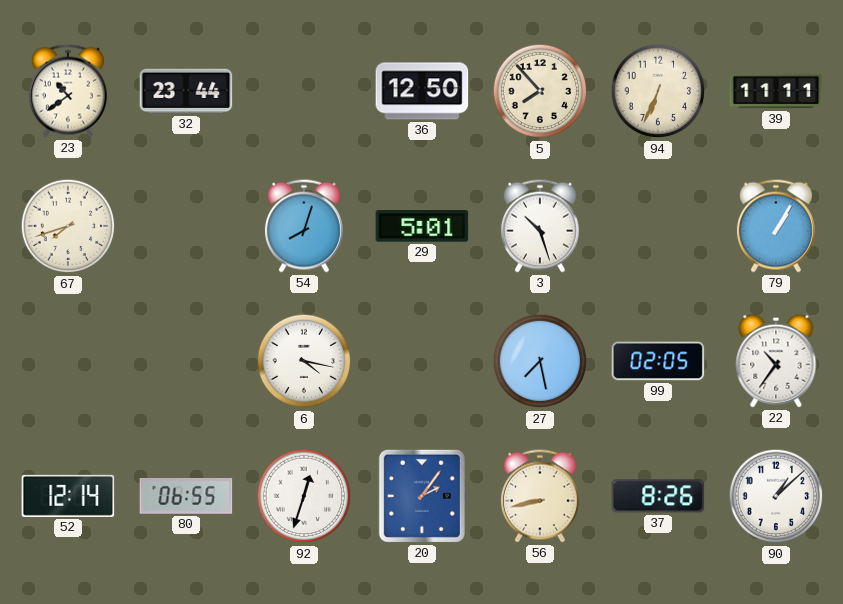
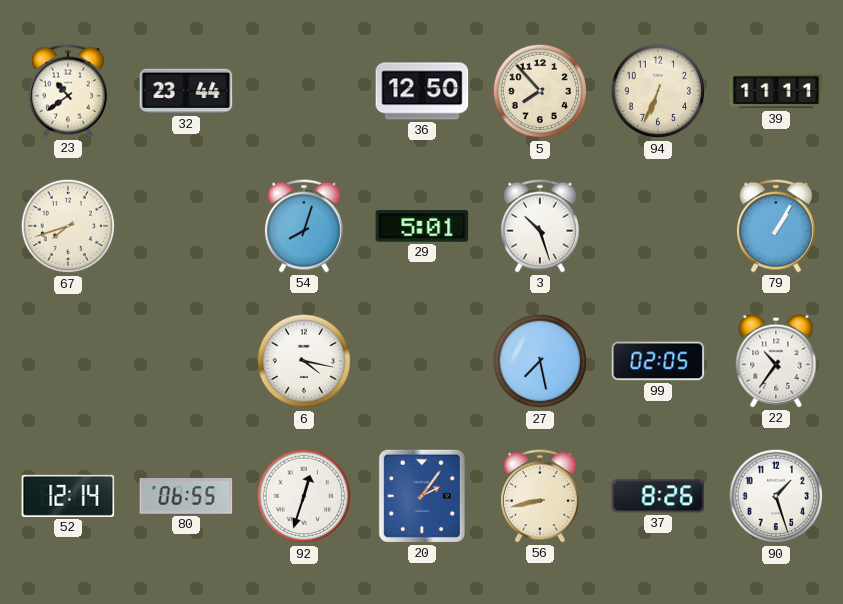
90: 1:08 -> 1:27 (776, 496)
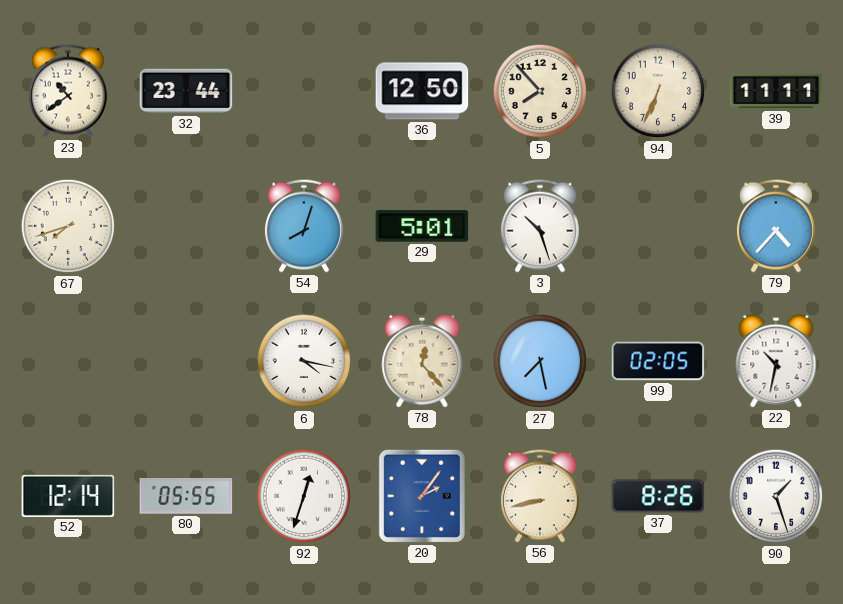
79: 1:05 -> 4:37 (776, 226)
78: none -> 12:23 (422, 361)
22: 10:36 -> 10:32 (776, 361)
80: 06:55 -> 05:55 (186, 497)
